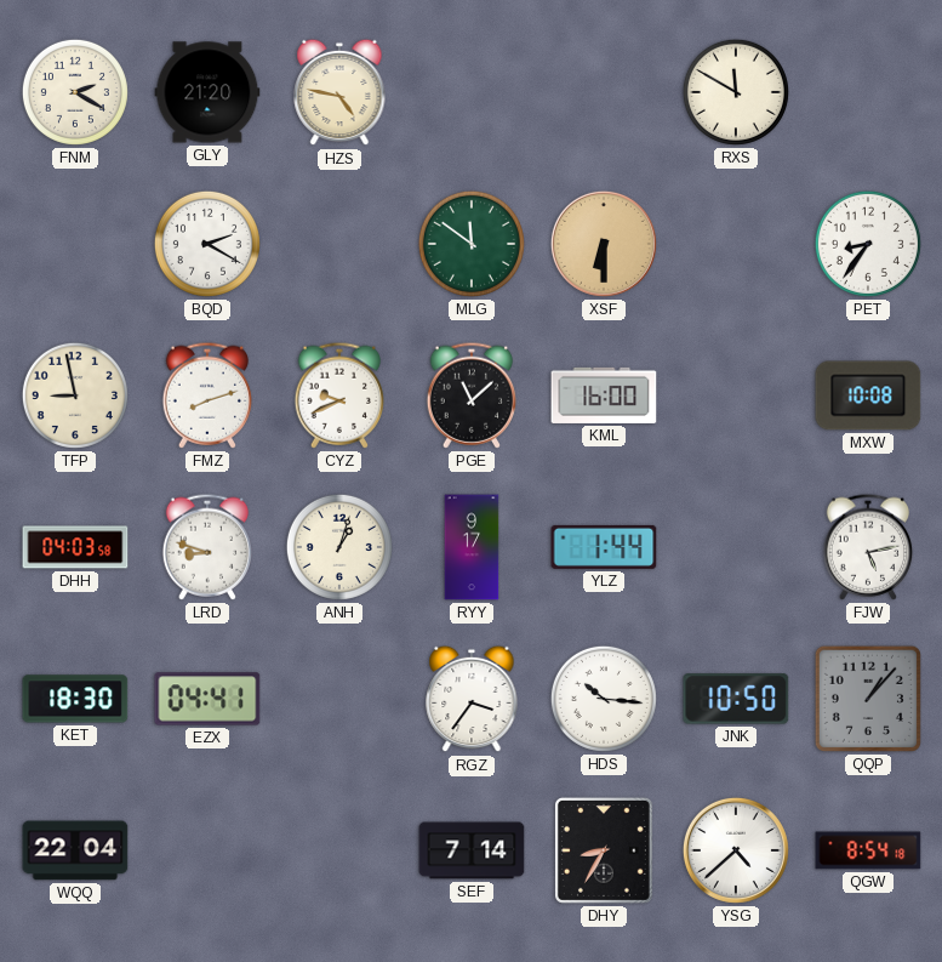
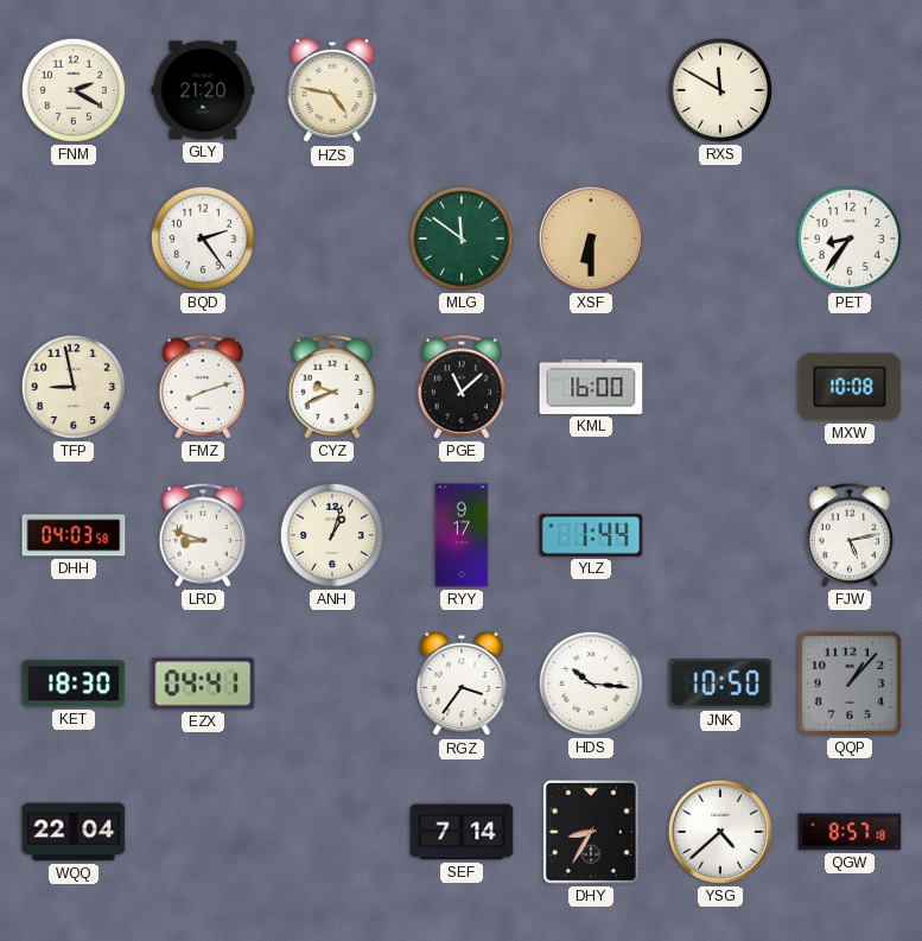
BQD: 2:20 -> 2:24 (203, 239)
QGW: 8:54 -> 8:57 (850, 832)
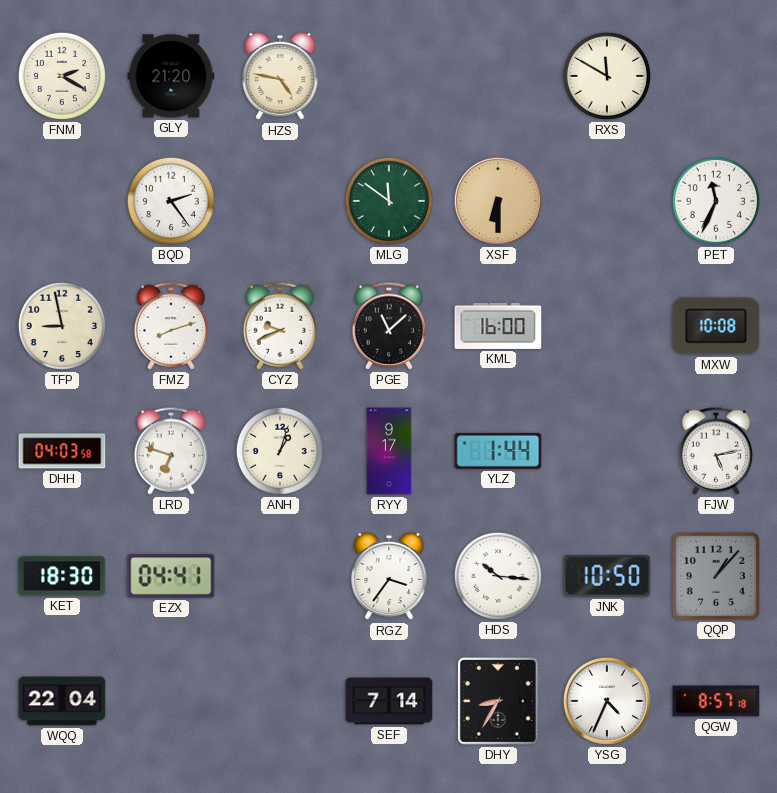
PET: 8:36 -> 11:34 (716, 201)
LRD: 8:48 -> 6:48 (171, 451)
YSG: 4:38 -> 4:34 (607, 701)
